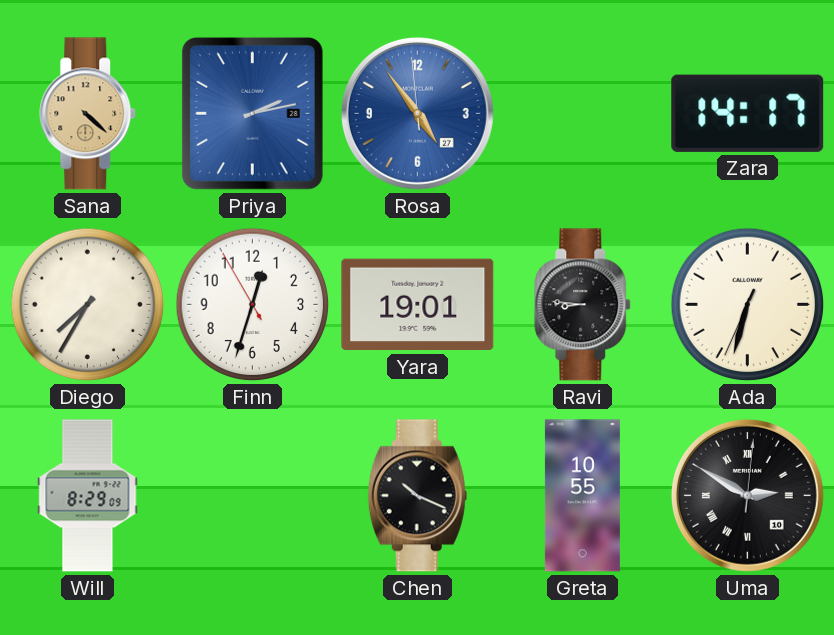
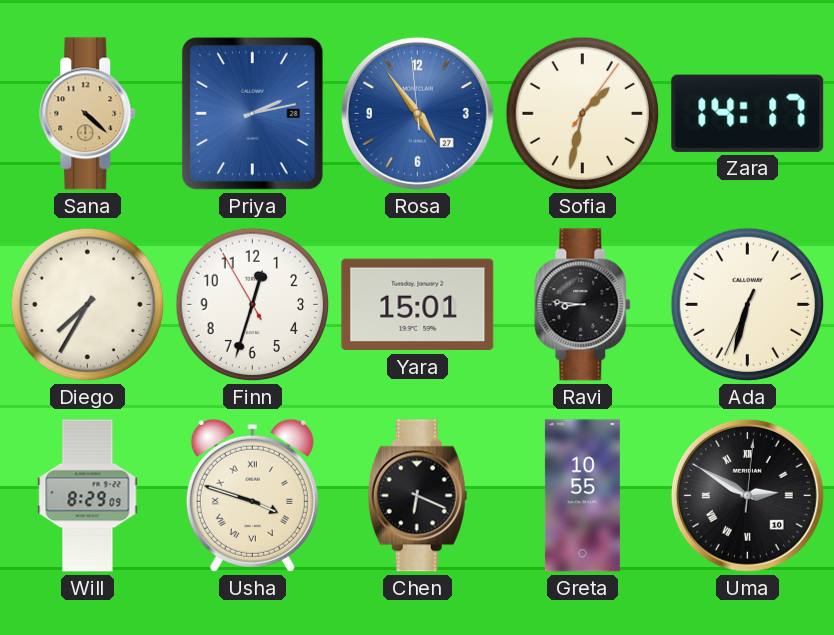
Sofia: none -> 1:32 (583, 114)
Yara: 19:01 -> 15:01 (418, 305)
Usha: none -> 3:48 (252, 495)
Chen: 10:19 -> 6:19 (417, 496)
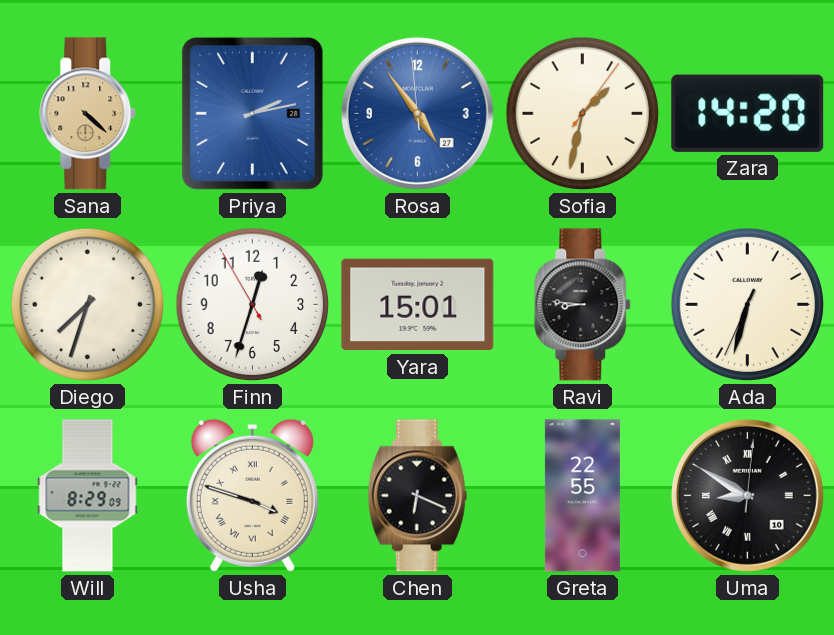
Zara: 14:17 -> 14:20 (748, 113)
Diego: 7:35 -> 7:33 (88, 305)
Greta: 10:55 -> 22:55 (582, 496)
Uma: 2:50 -> 8:50 (747, 495)
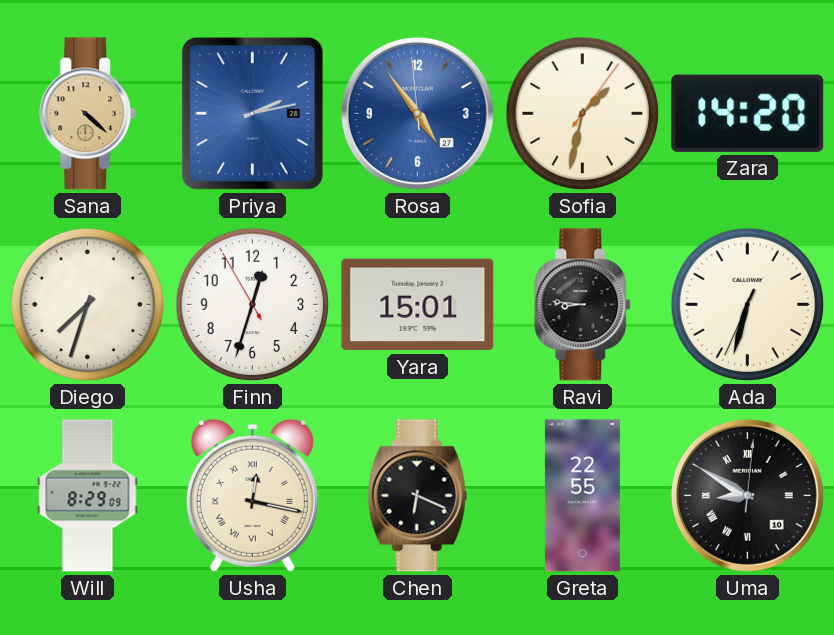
Usha: 3:48 -> 12:17 (252, 495)
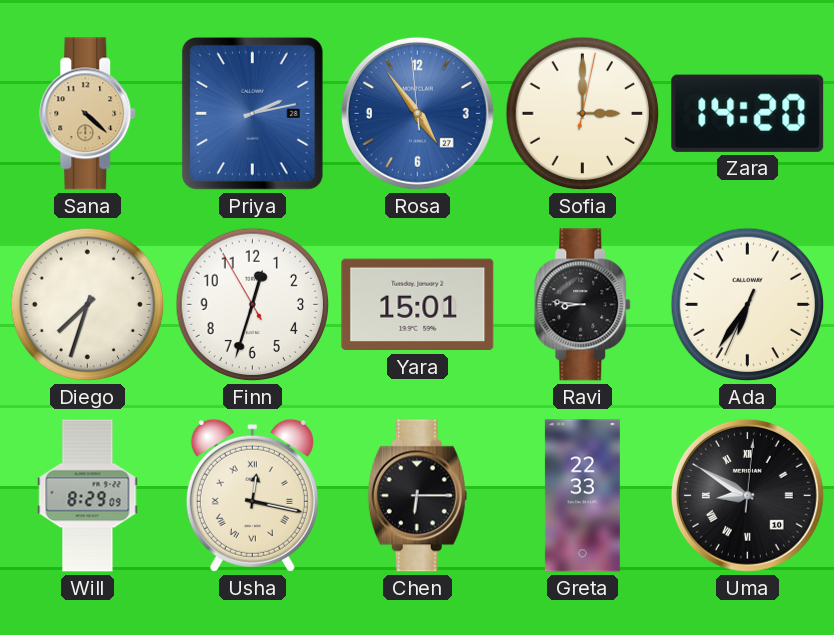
Sofia: 1:32 -> 3:00 (583, 114)
Ada: 6:32 -> 6:35 (748, 305)
Chen: 6:19 -> 6:15 (417, 496)
Greta: 22:55 -> 22:33 (582, 496)
